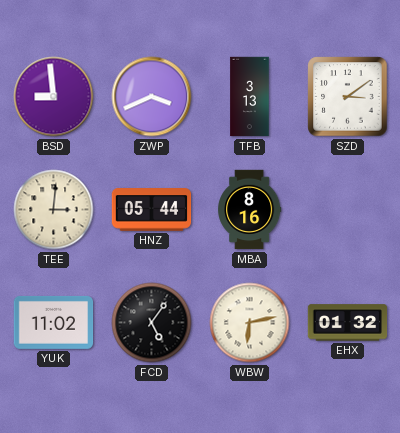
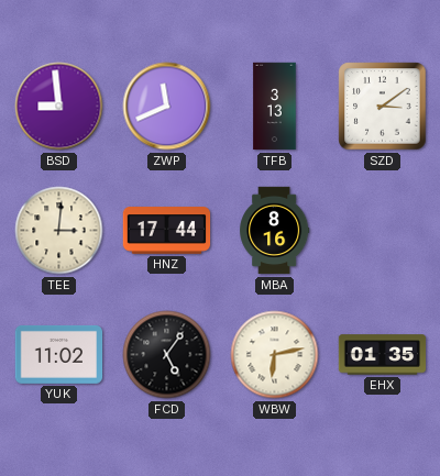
ZWP: 3:41 -> 11:41 (167, 107)
HNZ: 05:44 -> 17:44 (167, 231)
EHX: 01:32 -> 01:35 (383, 355)
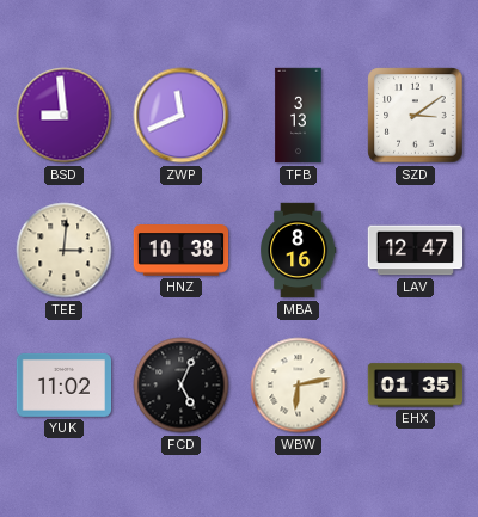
HNZ: 17:44 -> 10:38 (182, 251)
LAV: none -> 12:47 (416, 251)
FCD: 5:06 -> 5:04 (182, 386)
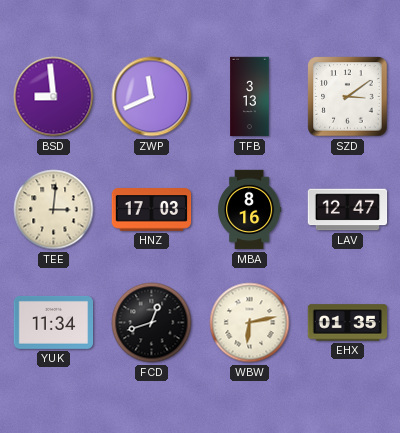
HNZ: 10:38 -> 17:03 (152, 210)
YUK: 11:02 -> 11:34 (54, 322)
FCD: 5:04 -> 12:42 (152, 323)
